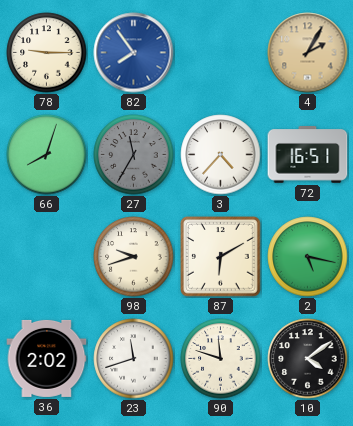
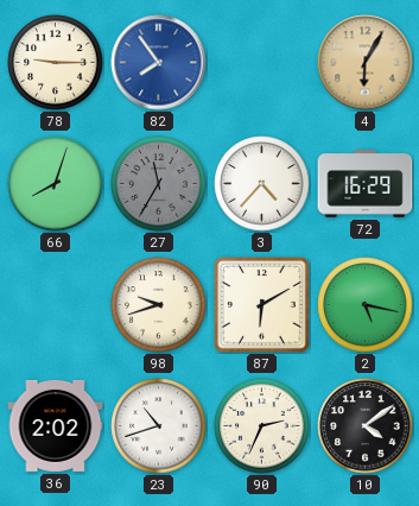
4: 2:05 -> 6:05 (366, 63)
72: 16:51 -> 16:29 (366, 184)
23: 11:42 -> 10:42 (159, 426)
90: 11:48 -> 2:34 (262, 426)
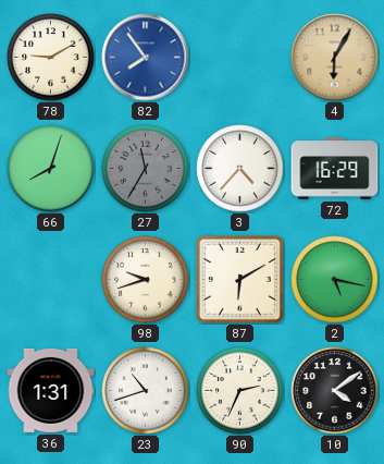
78: 9:15 -> 9:10 (51, 58)
36: 2:02 -> 1:31 (51, 390)
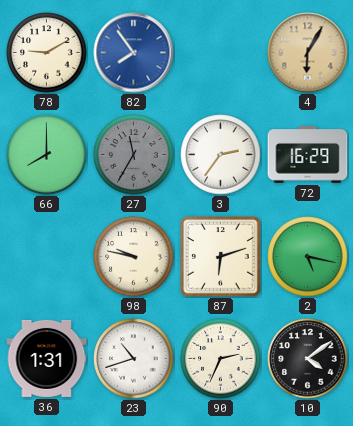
66: 8:03 -> 8:00 (47, 155)
3: 4:37 -> 2:36 (221, 155)
98: 9:42 -> 9:47 (134, 257)
87: 6:10 -> 6:12 (221, 257)
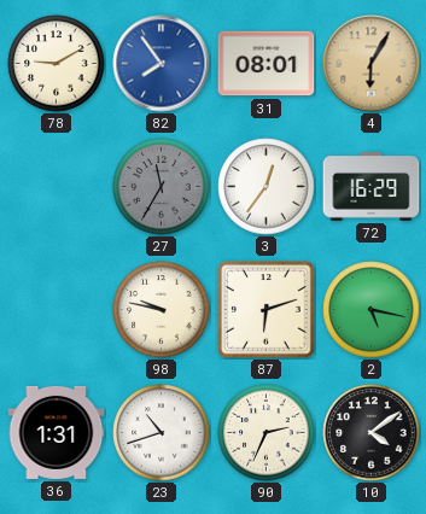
31: none -> 08:01 (267, 64)
66: 8:00 -> none (47, 155)
3: 2:36 -> 12:36 (267, 187)
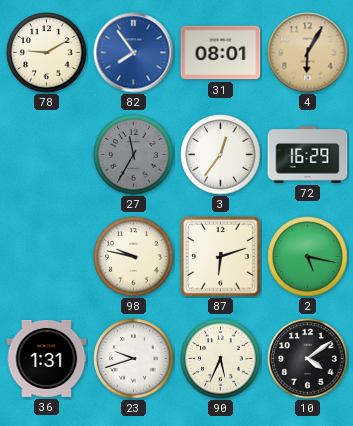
23: 10:42 -> 9:42 (134, 359)
90: 2:34 -> 5:34 (221, 359)
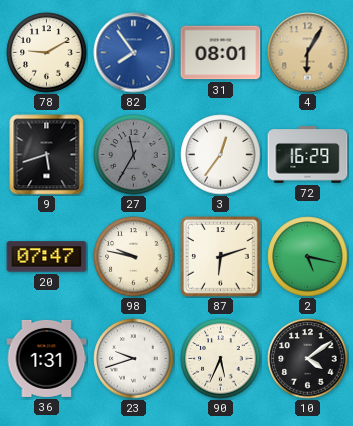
9: none -> 5:42 (47, 155)
20: none -> 07:47 (47, 257)
